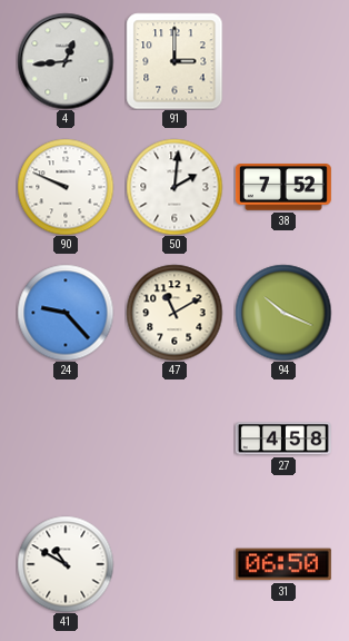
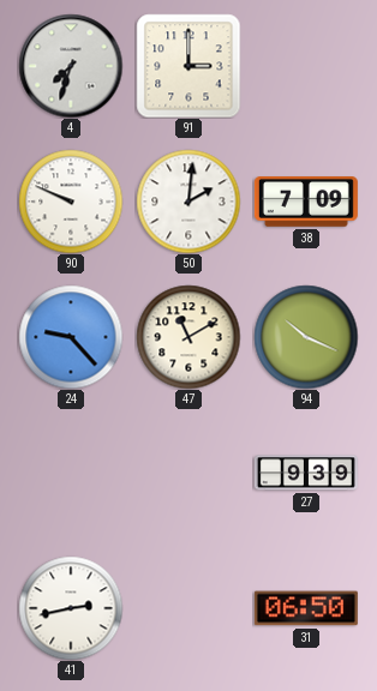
4: 12:44 -> 7:33 (71, 66)
38: 7:52 -> 7:09 (306, 203)
27: 4:58 -> 9:39 (306, 473)
41: 10:50 -> 2:43 (71, 608)
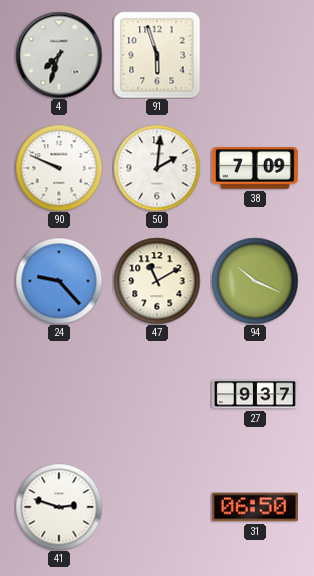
91: 3:00 -> 5:57 (157, 55)
27: 9:39 -> 9:37 (255, 394)
41: 2:43 -> 2:48 (59, 507)
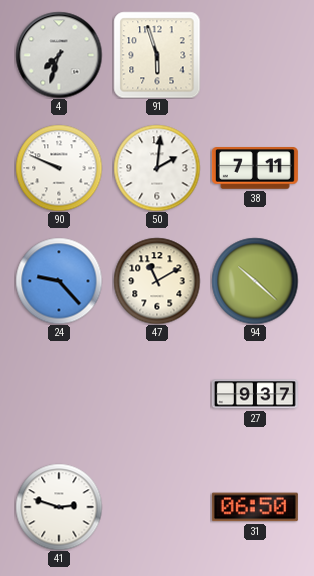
38: 7:09 -> 7:11 (255, 169)
94: 10:19 -> 10:22 (255, 281)
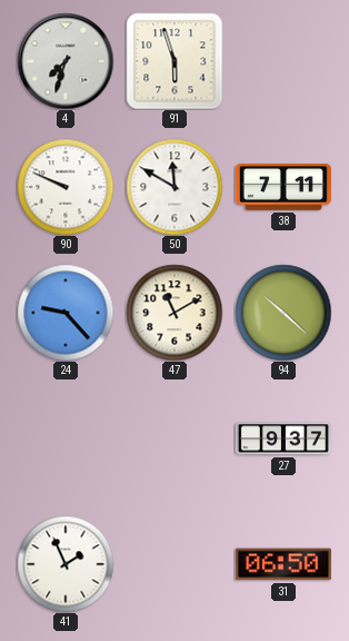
50: 2:01 -> 11:50 (174, 187)
41: 2:48 -> 1:56 (66, 564)
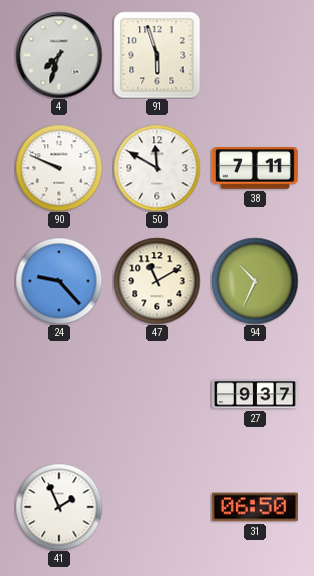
94: 10:22 -> 10:34 (255, 281)
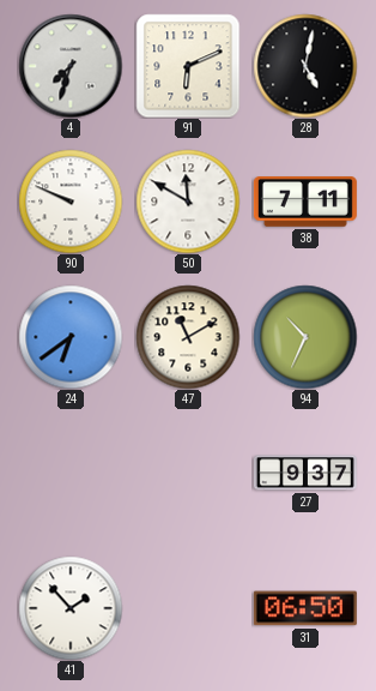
91: 5:57 -> 6:11 (188, 66)
28: none -> 5:02 (305, 66)
24: 9:23 -> 6:39 (71, 337)
41: 1:56 -> 1:53 (71, 608)
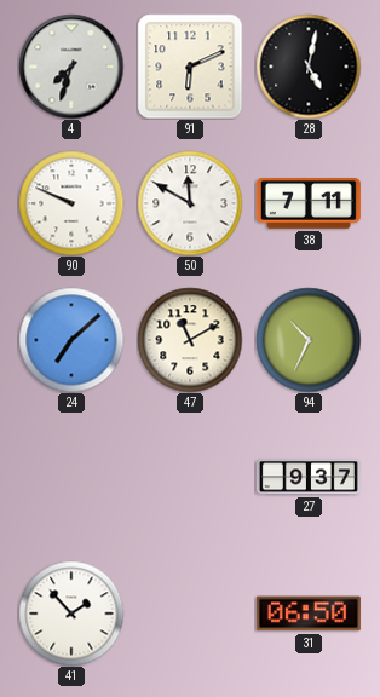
24: 6:39 -> 7:08 (71, 340)
